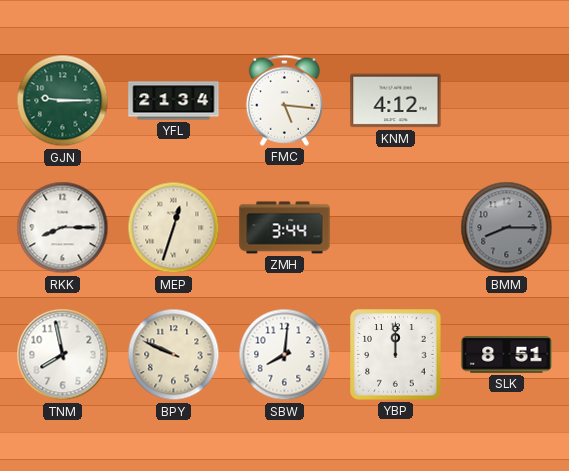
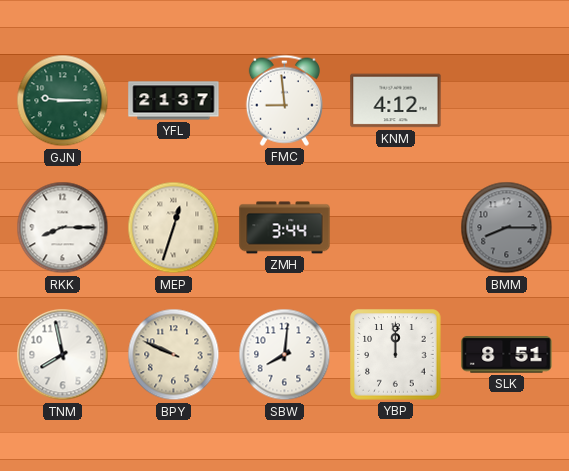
YFL: 21:34 -> 21:37 (174, 101)
FMC: 5:16 -> 8:59 (284, 100)
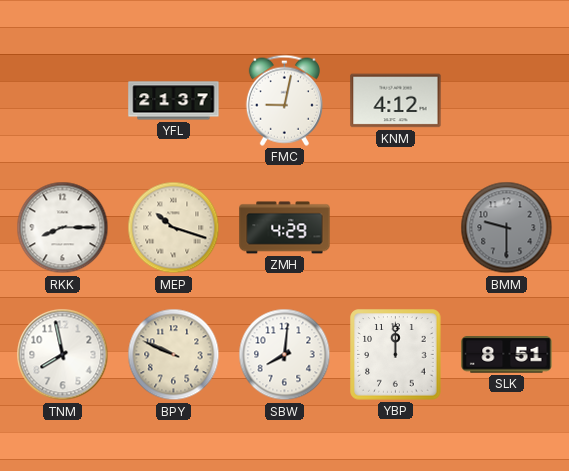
GJN: 9:15 -> none (63, 101)
FMC: 8:59 -> 9:02 (284, 100)
MEP: 12:33 -> 10:18 (174, 228)
ZMH: 3:44 -> 4:29 (285, 228)
BMM: 8:15 -> 9:30 (507, 228)
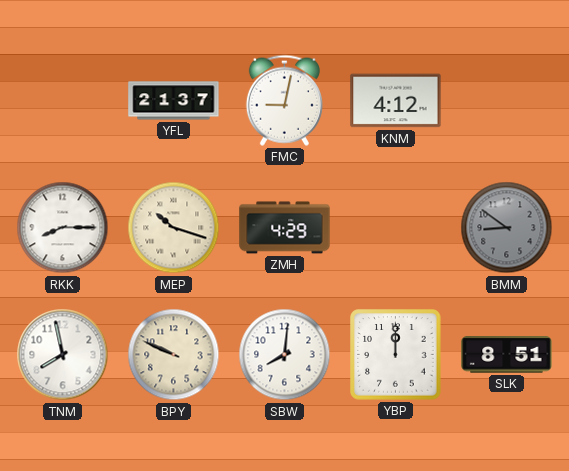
BMM: 9:30 -> 8:51 (507, 228)
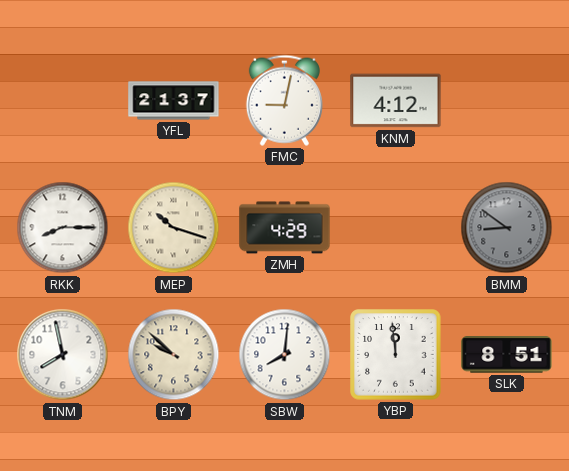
BPY: 9:49 -> 9:52 (174, 355)
YBP: 12:00 -> 11:59 (396, 355)
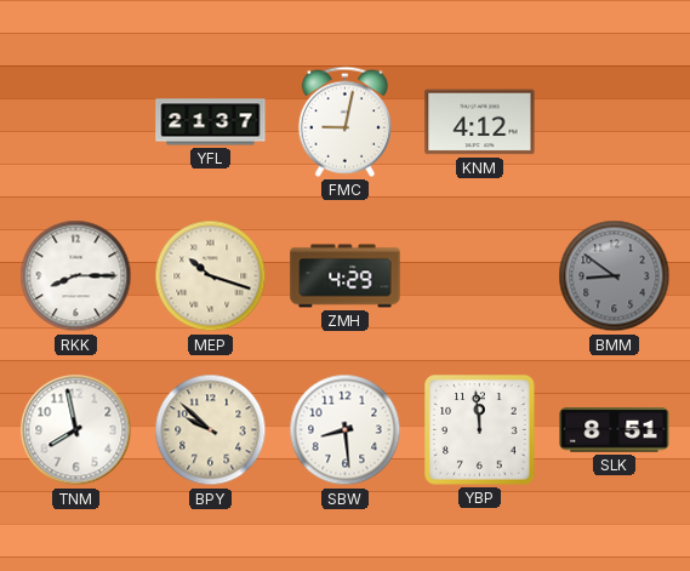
SBW: 8:01 -> 8:29 (346, 430)
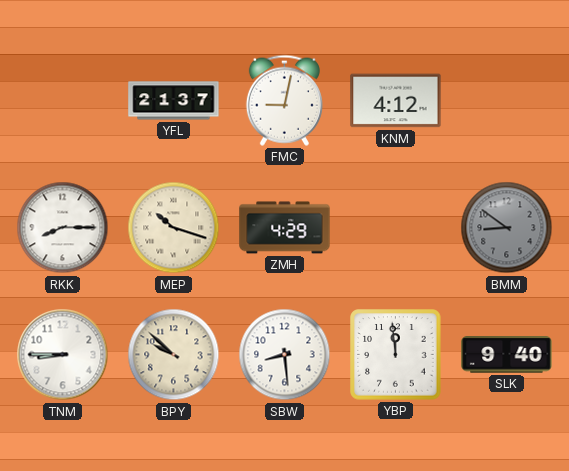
TNM: 7:58 -> 8:45 (63, 355)
SLK: 8:51 -> 9:40 (507, 355)
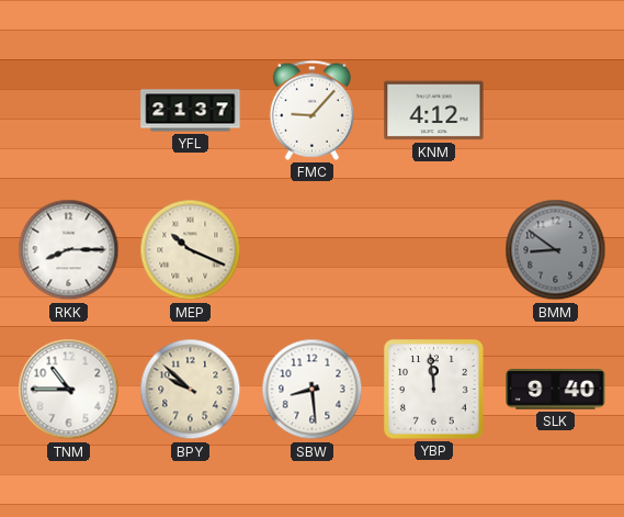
FMC: 9:02 -> 9:07 (311, 110)
MEP: 10:18 -> 10:19 (191, 250)
ZMH: 4:29 -> none (285, 228)
TNM: 8:45 -> 10:45 (69, 390)
